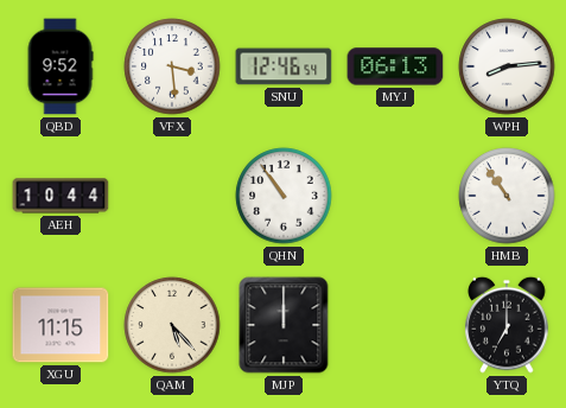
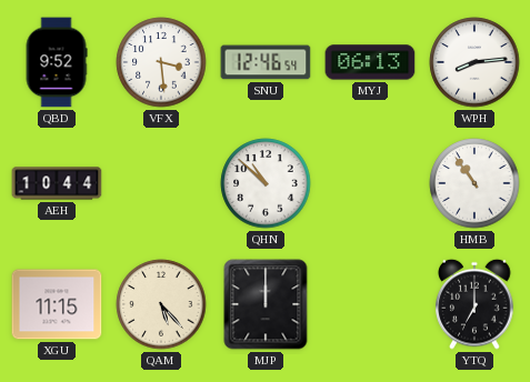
QHN: 10:54 -> 10:52 (266, 183)
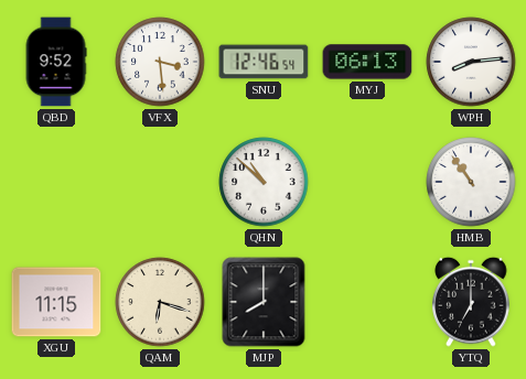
AEH: 10:44 -> none (57, 183)
QAM: 5:23 -> 6:18 (160, 302)
MJP: 12:00 -> 8:00 (264, 302)
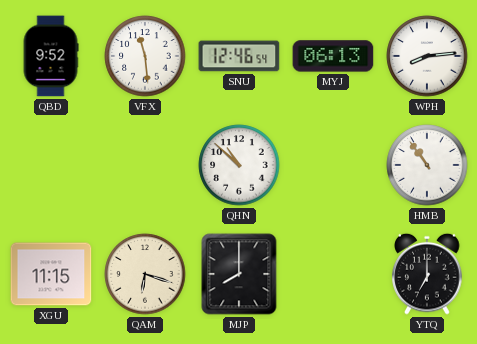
VFX: 3:29 -> 11:29 (145, 56)
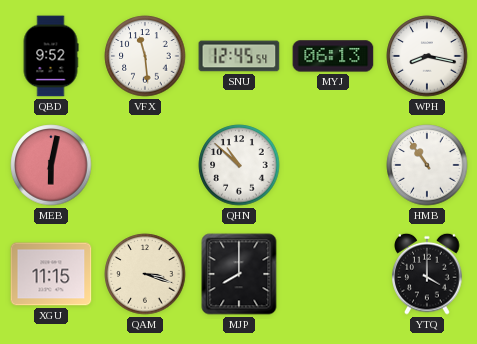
SNU: 12:46 -> 12:45 (239, 56)
WPH: 8:14 -> 8:17 (427, 56)
MEB: none -> 6:02 (51, 165)
QAM: 6:18 -> 3:18 (145, 274)
YTQ: 7:00 -> 4:00 (427, 274)
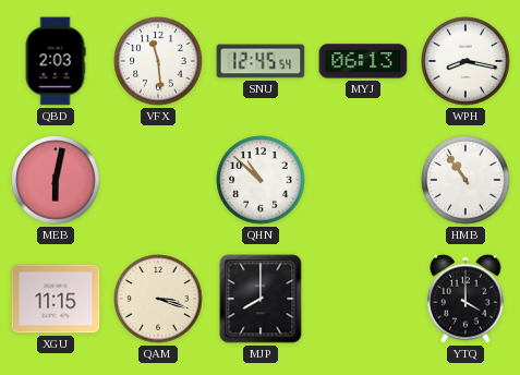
QBD: 9:52 -> 2:03 (56, 61)
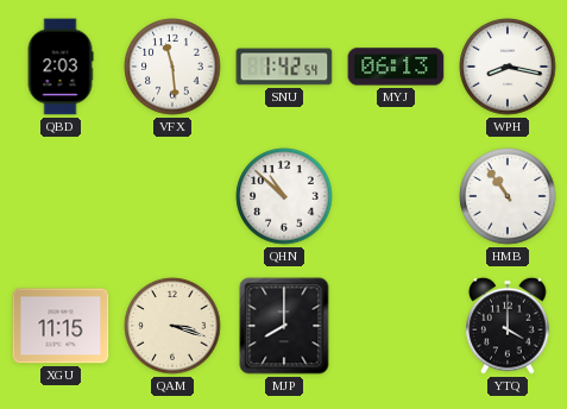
SNU: 12:45 -> 1:42 (284, 67)
MEB: 6:02 -> none (56, 180)
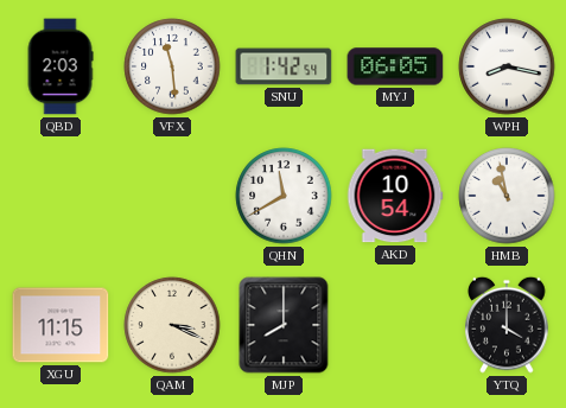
MYJ: 06:13 -> 06:05 (395, 66)
QHN: 10:52 -> 11:40 (284, 196)
AKD: none -> 10:54 (395, 196)
HMB: 10:54 -> 10:58 (507, 196)
QAM: 3:18 -> 3:19 (172, 325)
